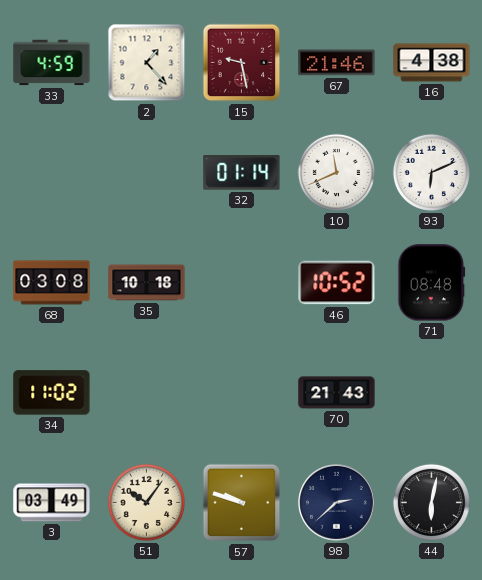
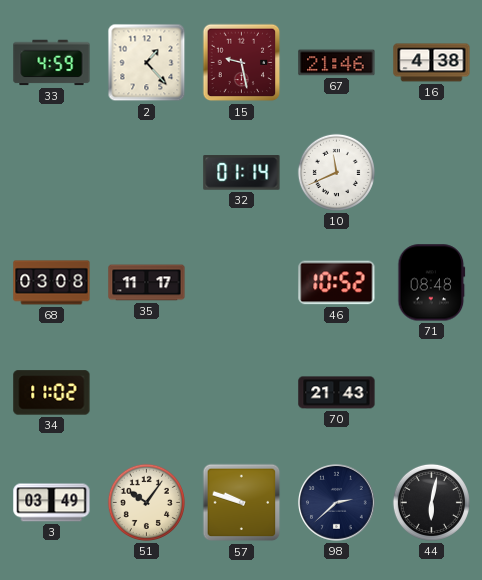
93: 6:11 -> none (431, 172)
35: 10:18 -> 11:17 (147, 283)
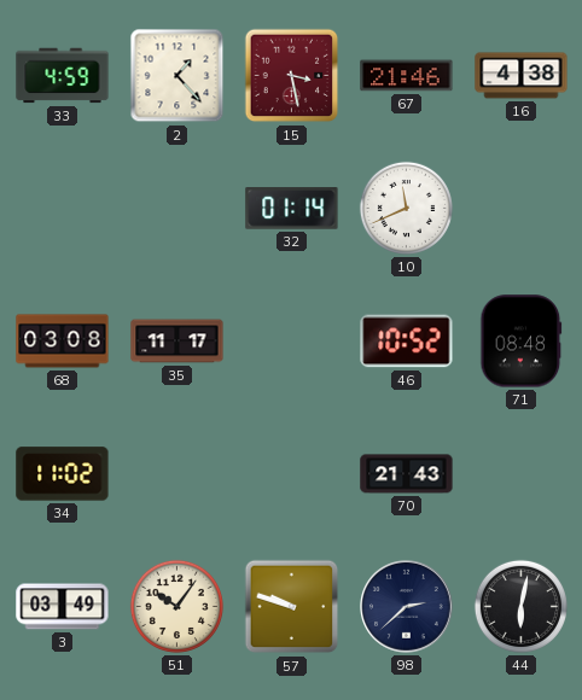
15: 9:28 -> 3:28 (292, 76)
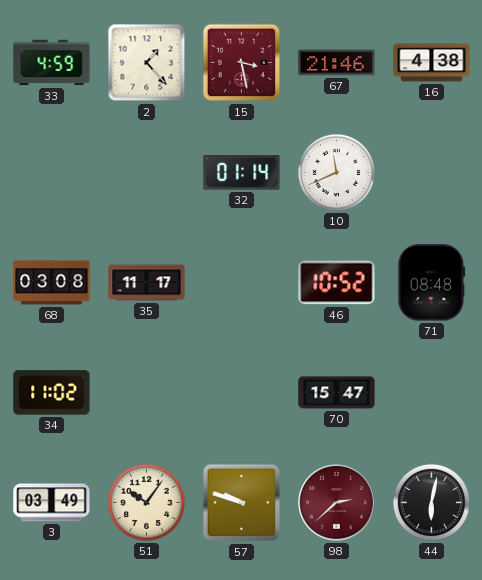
70: 21:43 -> 15:47 (337, 393)
98 dial: navy -> burgundy (337, 503)
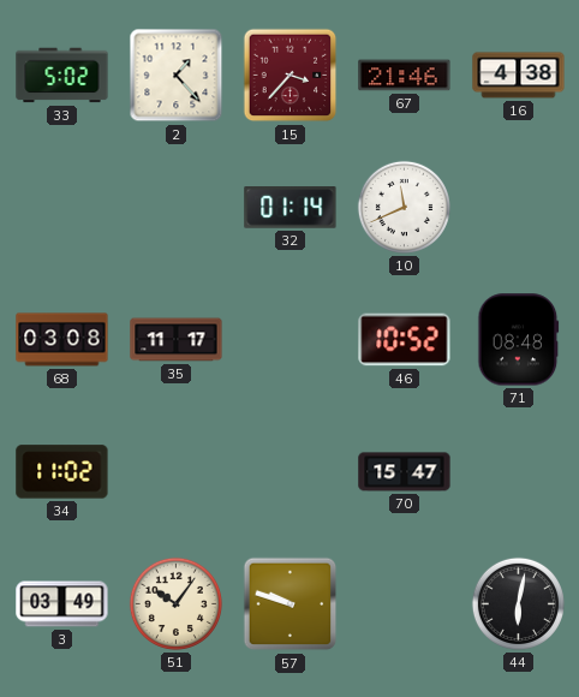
33: 4:59 -> 5:02 (62, 76)
15: 3:28 -> 3:37 (291, 76)
98: 2:38 -> none (337, 503)
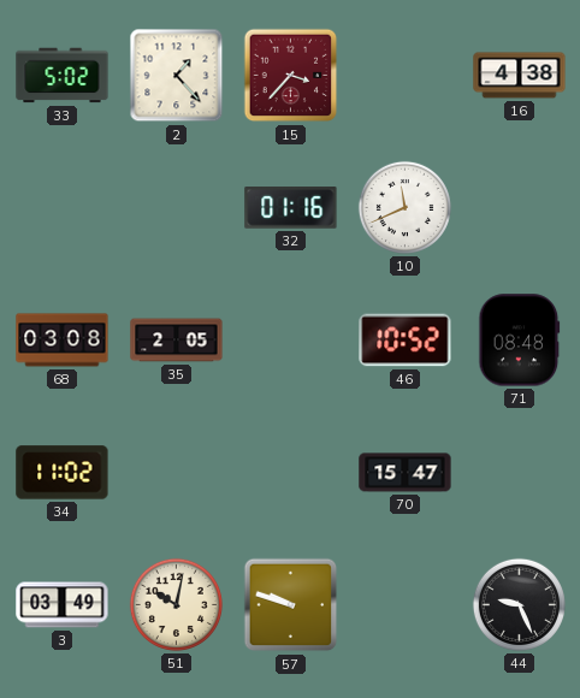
67: 21:46 -> none (405, 76)
32: 01:14 -> 01:16 (291, 208)
35: 11:17 -> 2:05 (177, 341)
51: 10:06 -> 10:02 (176, 604)
44: 6:02 -> 9:26 (519, 604)
